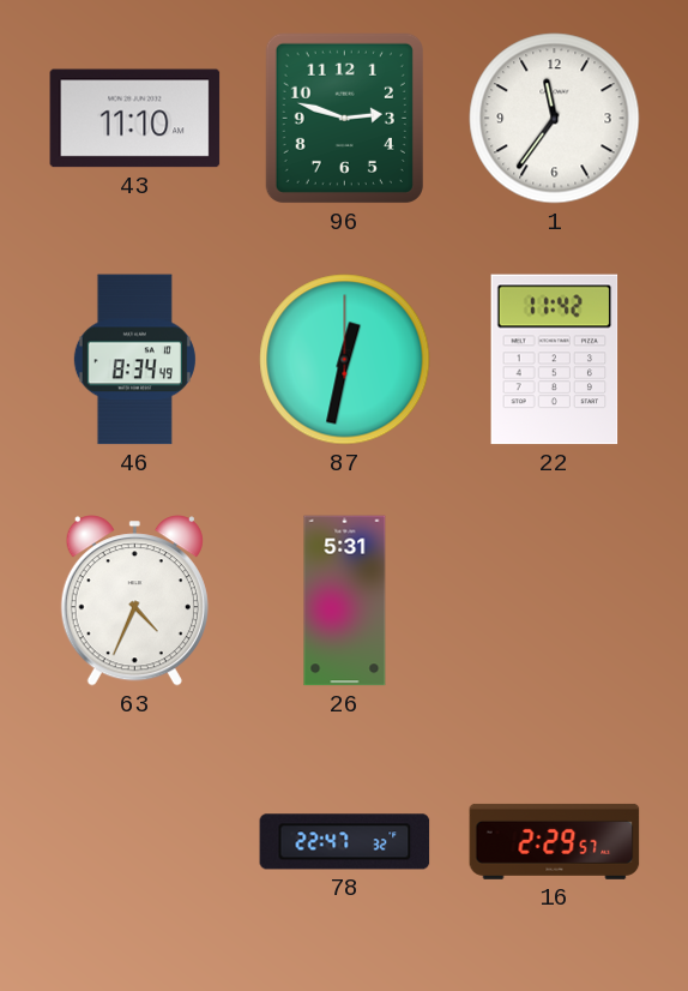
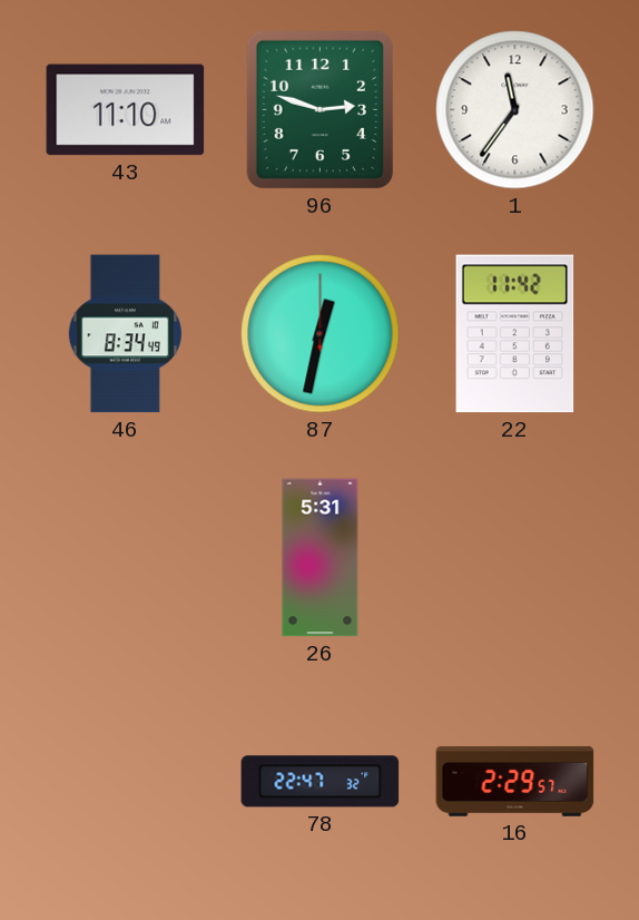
63: 4:34 -> none (134, 601)
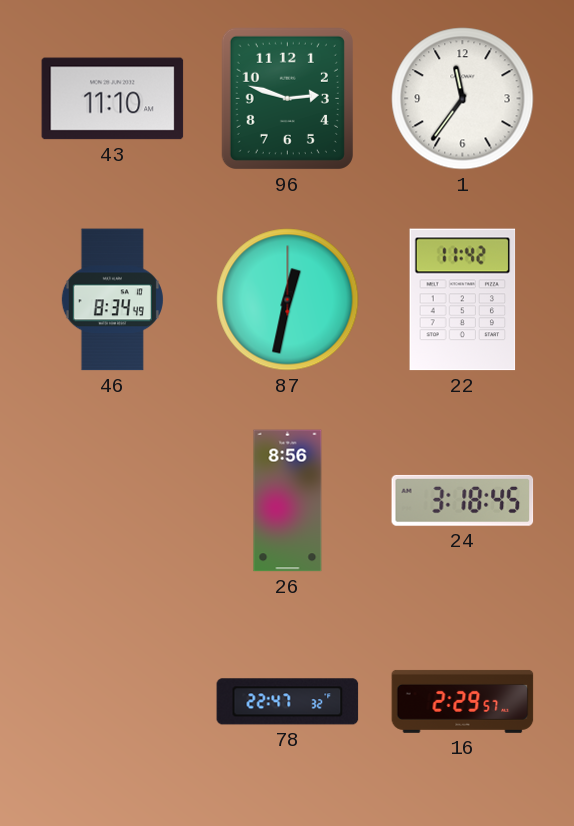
26: 5:31 -> 8:56 (288, 501)
24: none -> 3:18 (463, 500)
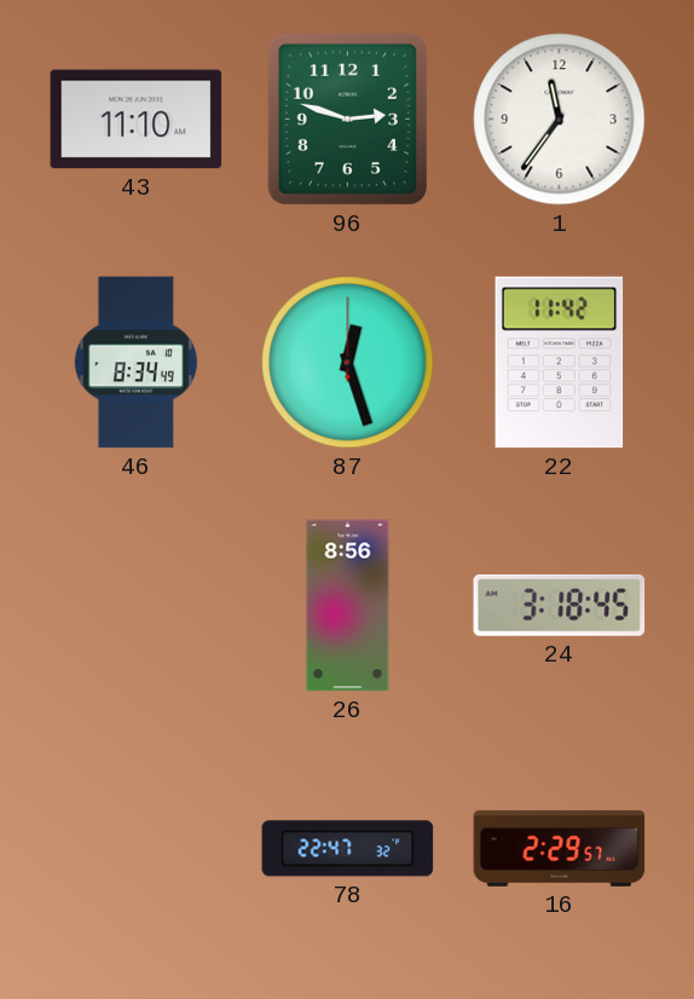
87: 12:32 -> 12:27 (348, 363)
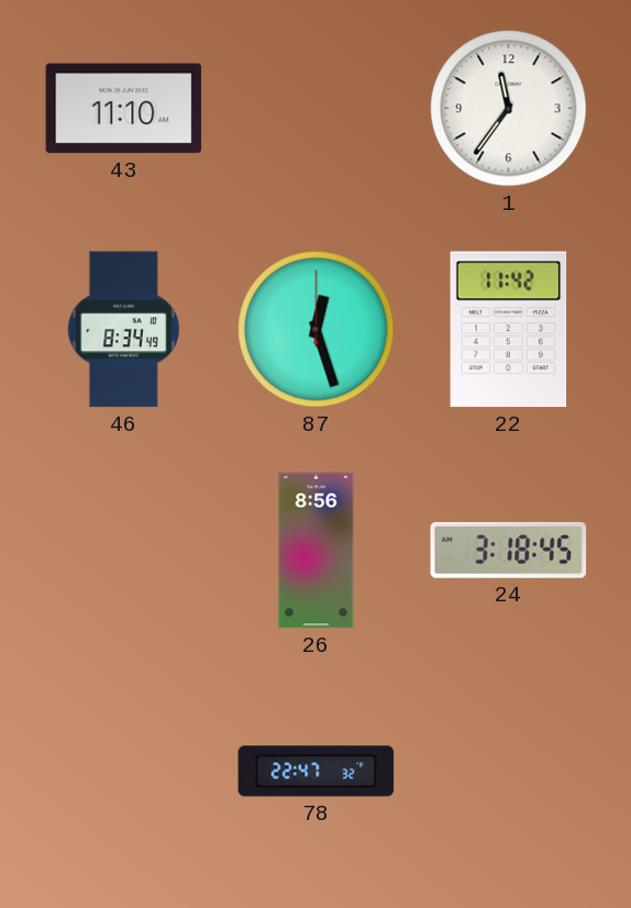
96: 2:48 -> none (347, 119)
16: 2:29 -> none (560, 848)
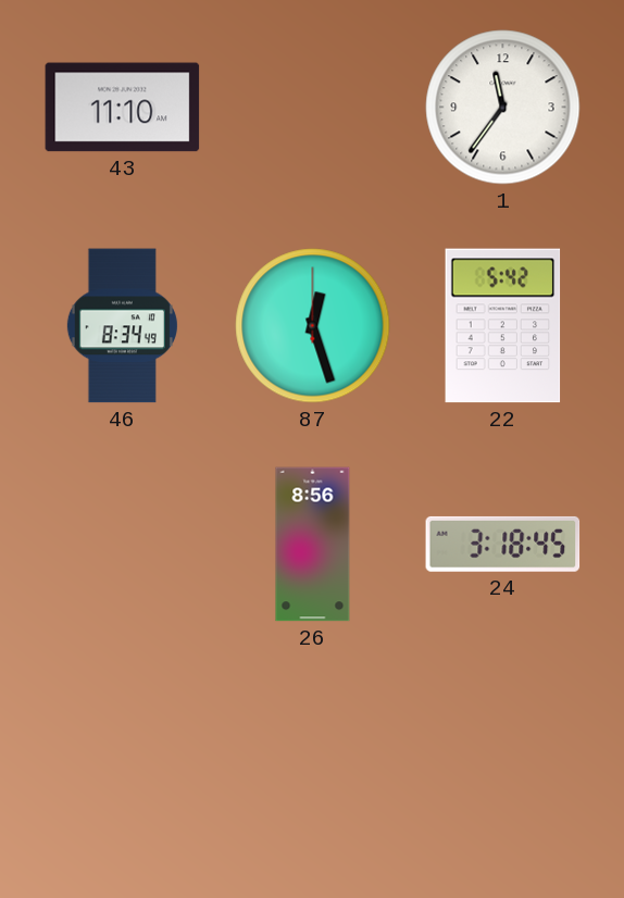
22: 11:42 -> 5:42 (503, 326)
78: 22:47 -> none (317, 772)
